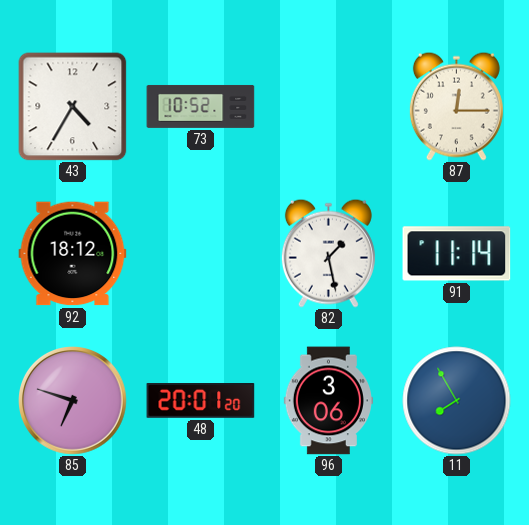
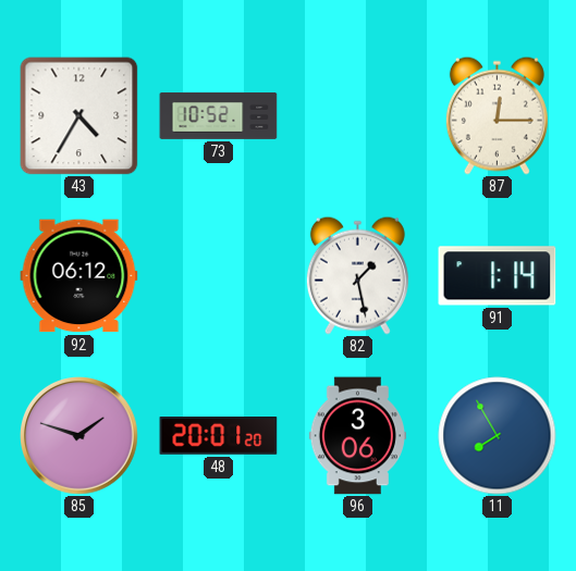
92: 18:12 -> 06:12 (79, 276)
91: 11:14 -> 1:14 (498, 276)
85: 6:48 -> 1:48 (79, 436)
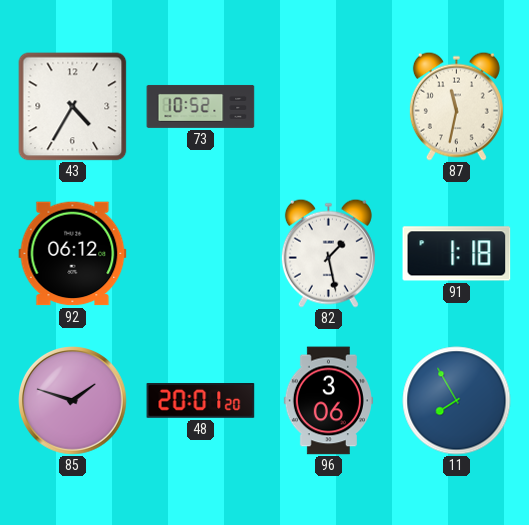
87: 12:15 -> 11:32 (456, 106)
91: 1:14 -> 1:18 (457, 254)
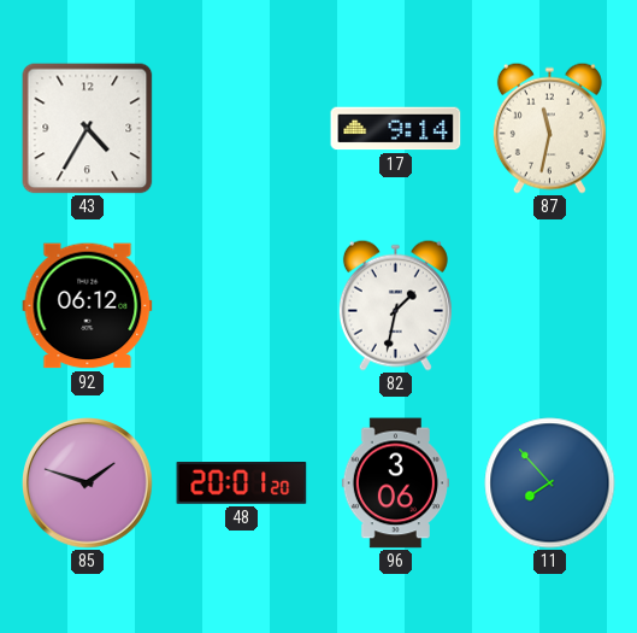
73: 10:52 -> none (201, 106)
17: none -> 9:14 (396, 129)
82: 1:28 -> 1:32 (395, 305)
91: 1:18 -> none (457, 254)
11: 7:55 -> 7:53 (550, 483)
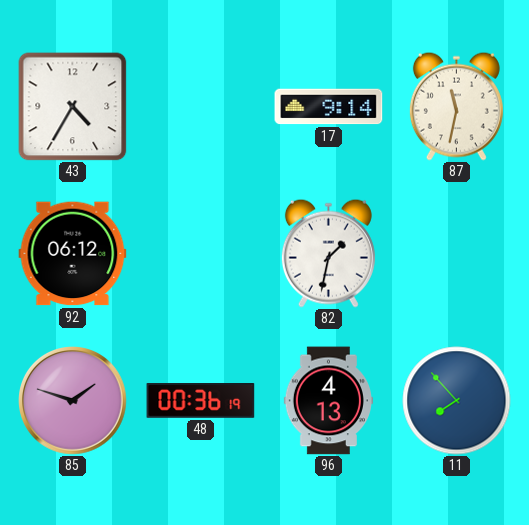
48: 20:01 -> 00:36 (201, 401)
96: 3:06 -> 4:13 (328, 401)
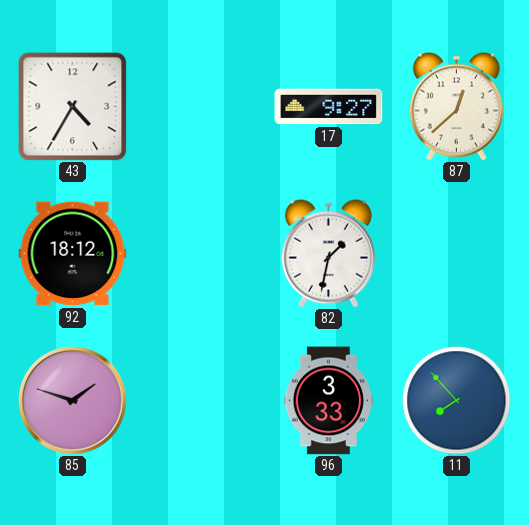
17: 9:14 -> 9:27 (329, 107)
87: 11:32 -> 12:38 (456, 106)
92: 06:12 -> 18:12 (73, 254)
48: 00:36 -> none (201, 401)
96: 4:13 -> 3:33 (328, 401)
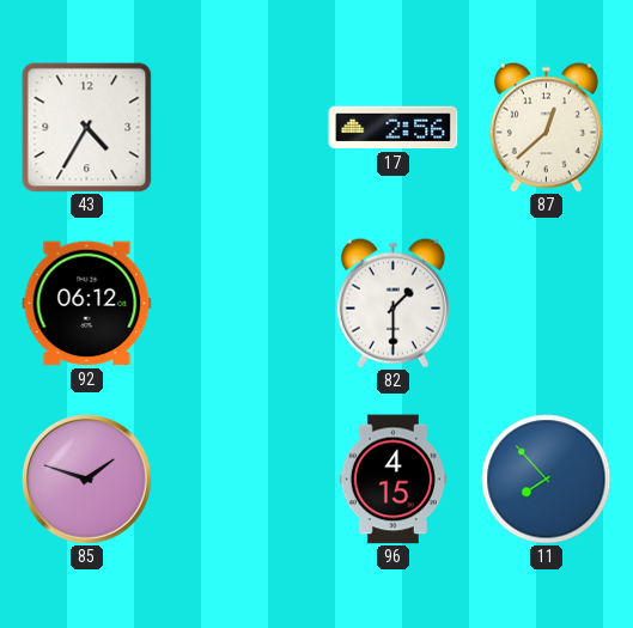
17: 9:27 -> 2:56 (394, 128)
92: 18:12 -> 06:12 (87, 304)
82: 1:32 -> 1:30 (392, 303)
96: 3:33 -> 4:15 (392, 480)
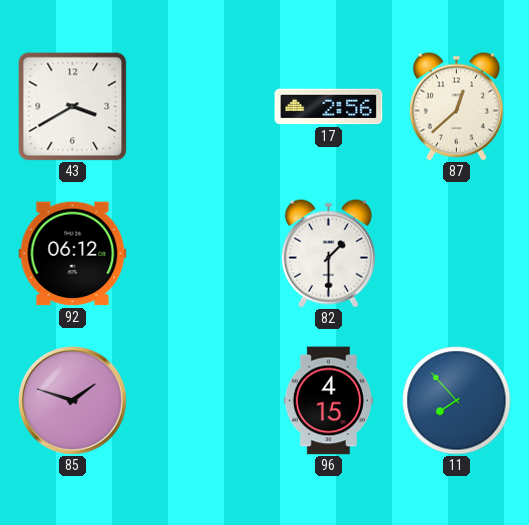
43: 4:35 -> 3:40 (73, 107)
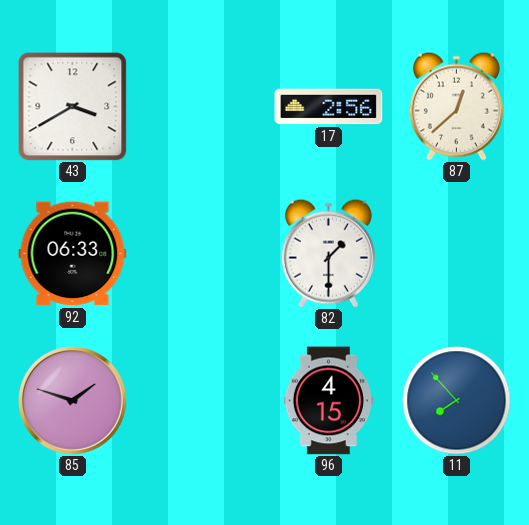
92: 06:12 -> 06:33 (73, 254)
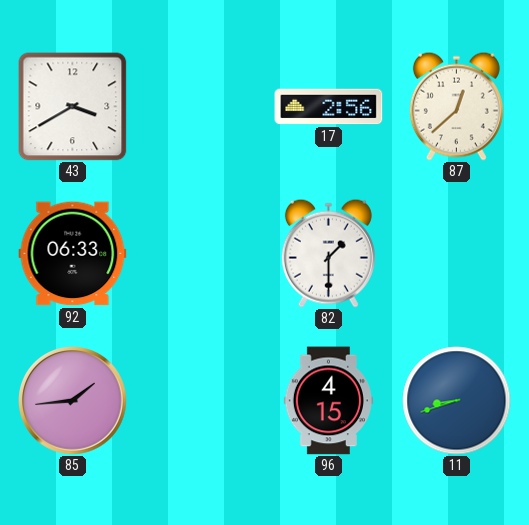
85: 1:48 -> 1:44 (73, 401)
11: 7:53 -> 8:42 (457, 401)
